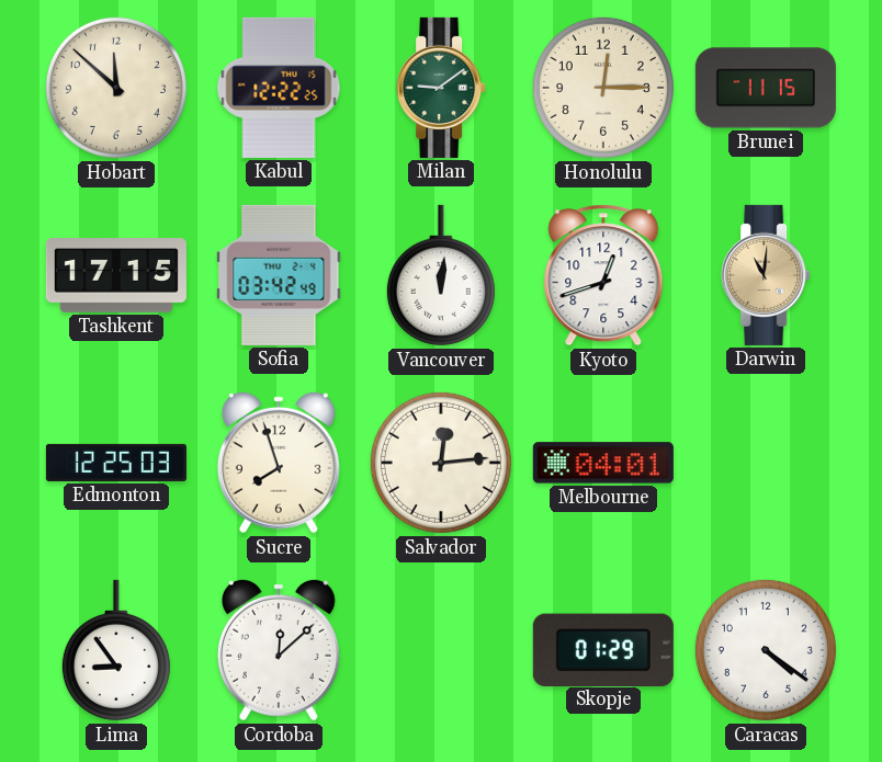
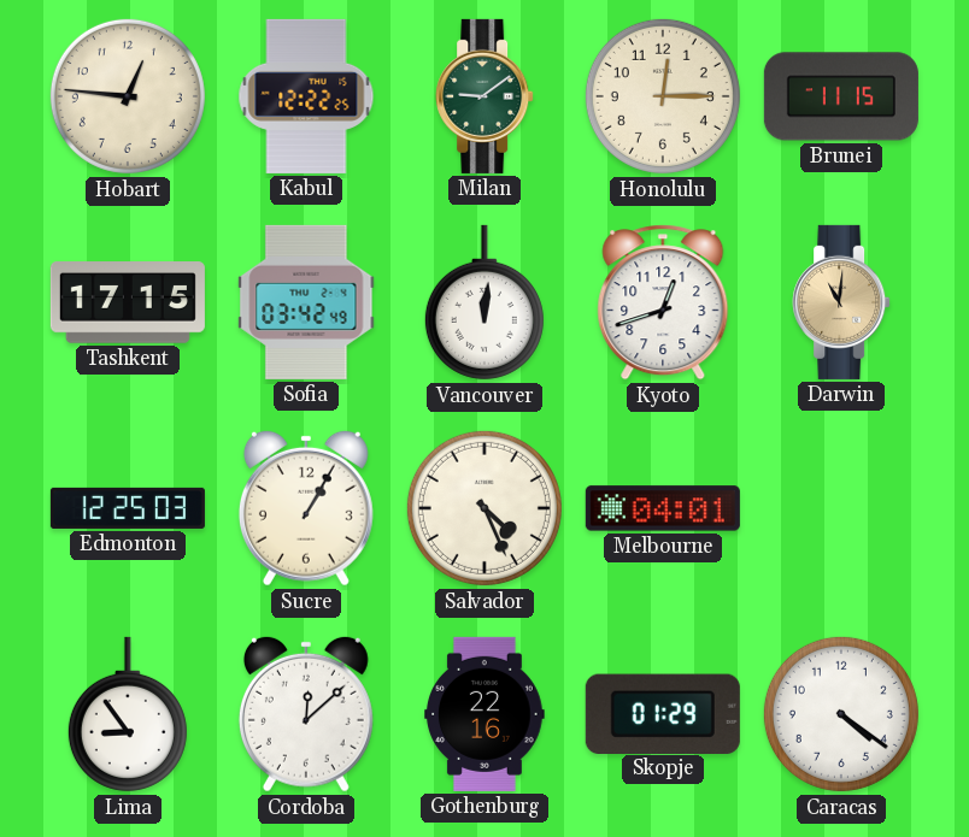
Hobart: 11:52 -> 12:46 (128, 96)
Sucre: 7:57 -> 1:05 (306, 508)
Salvador: 12:14 -> 4:26 (485, 508)
Gothenburg: none -> 22:16 (485, 714)
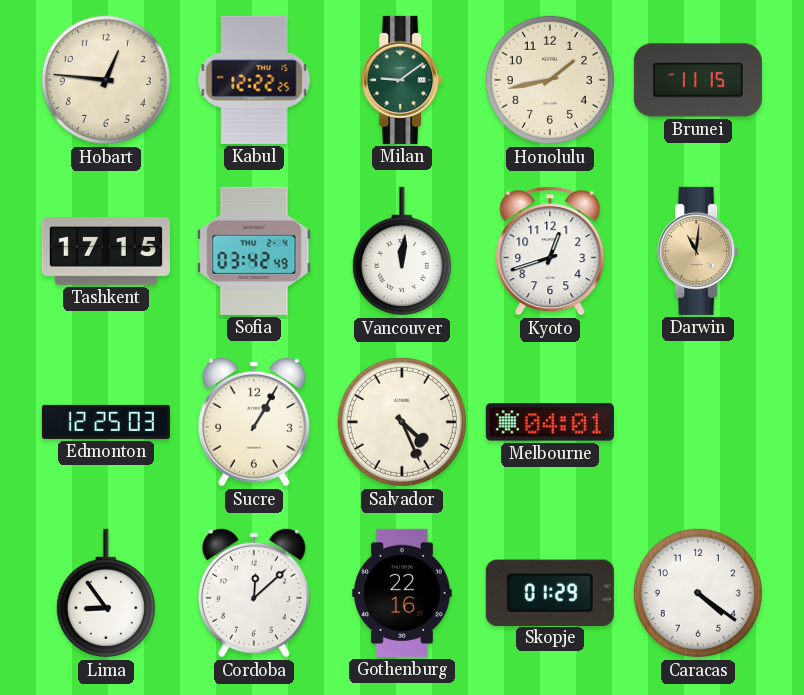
Honolulu: 12:15 -> 1:43 (550, 80)
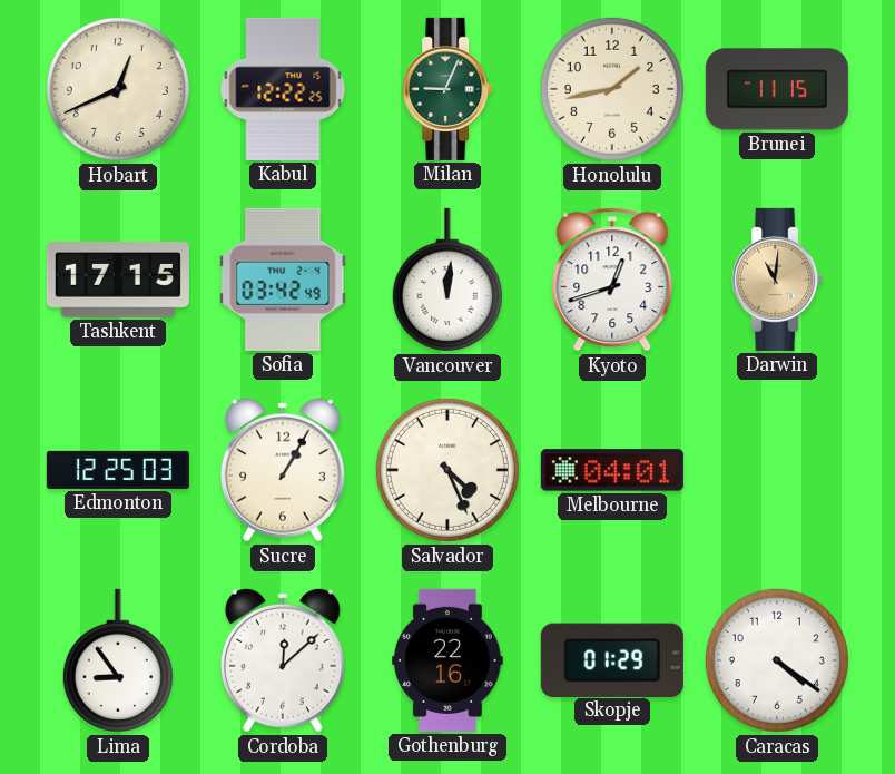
Hobart: 12:46 -> 12:41 (118, 89)
Milan: 9:09 -> 9:04 (447, 89)
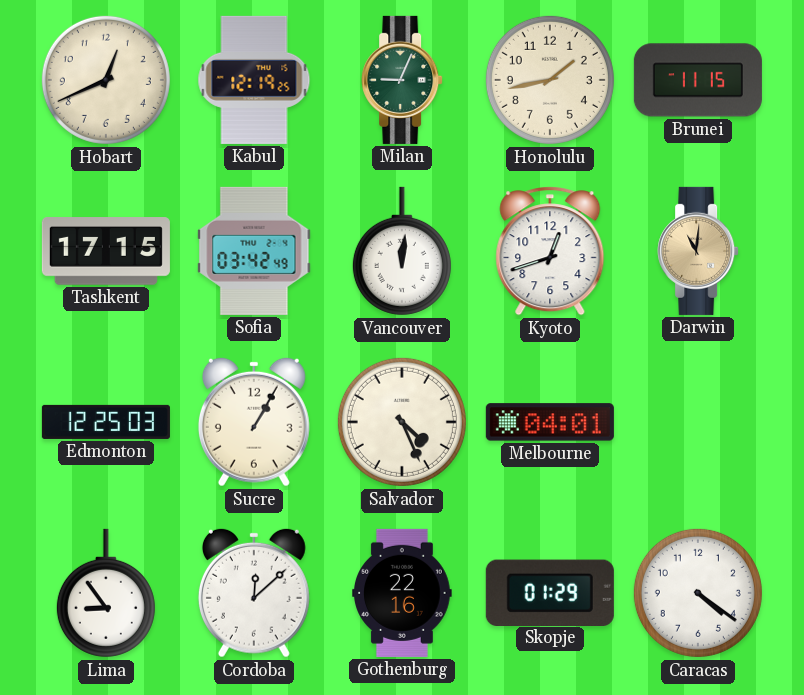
Kabul: 12:22 -> 12:19 (254, 80)
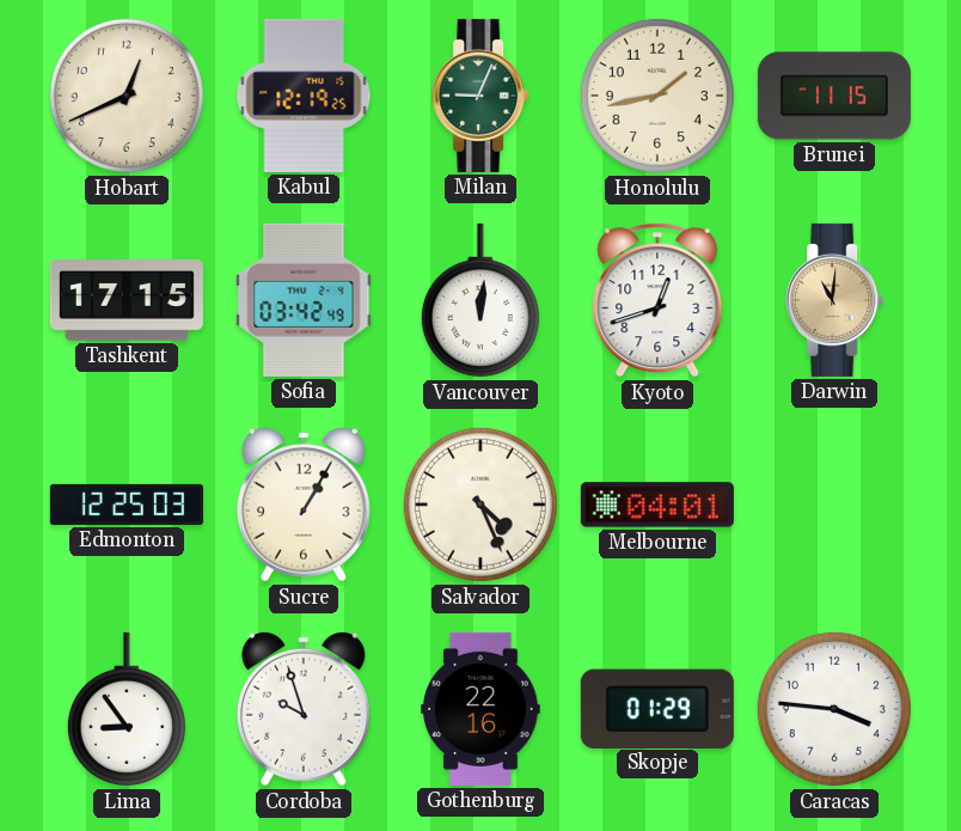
Cordoba: 12:08 -> 9:57 (304, 709)
Caracas: 4:21 -> 3:46 (834, 709)
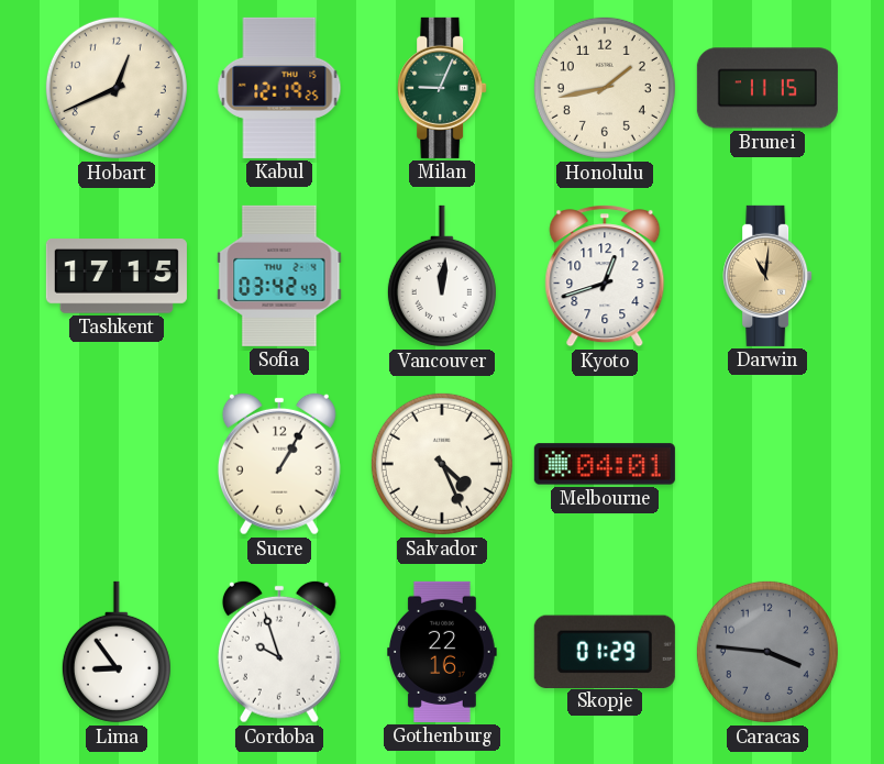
Edmonton: 12:25 -> none (127, 505)
Caracas dial: white -> grey (767, 652)
